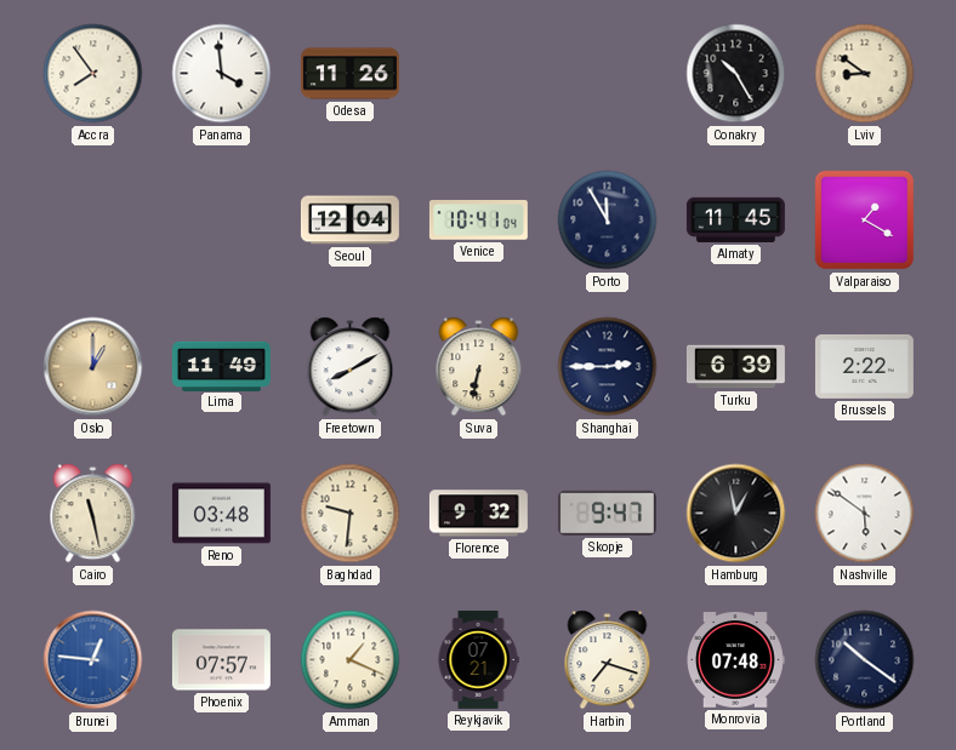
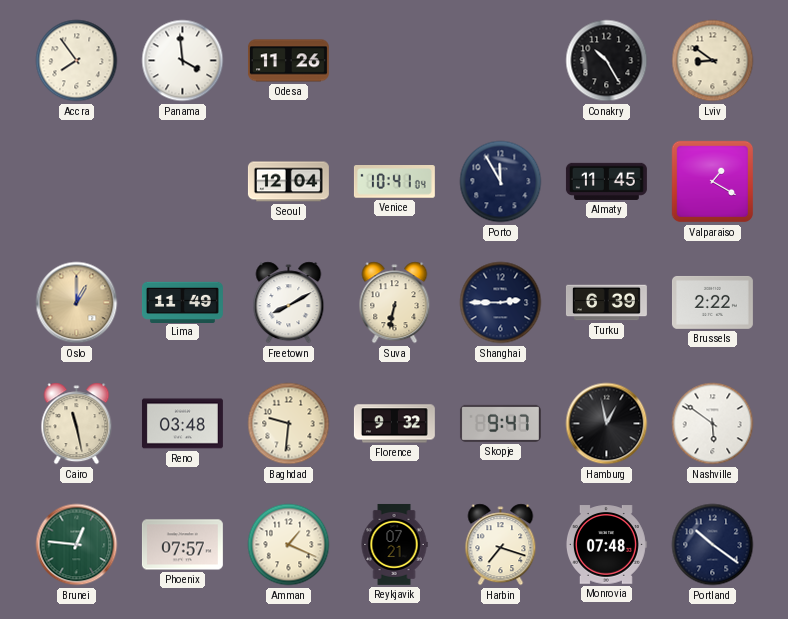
Brunei dial: blue -> green (77, 545)
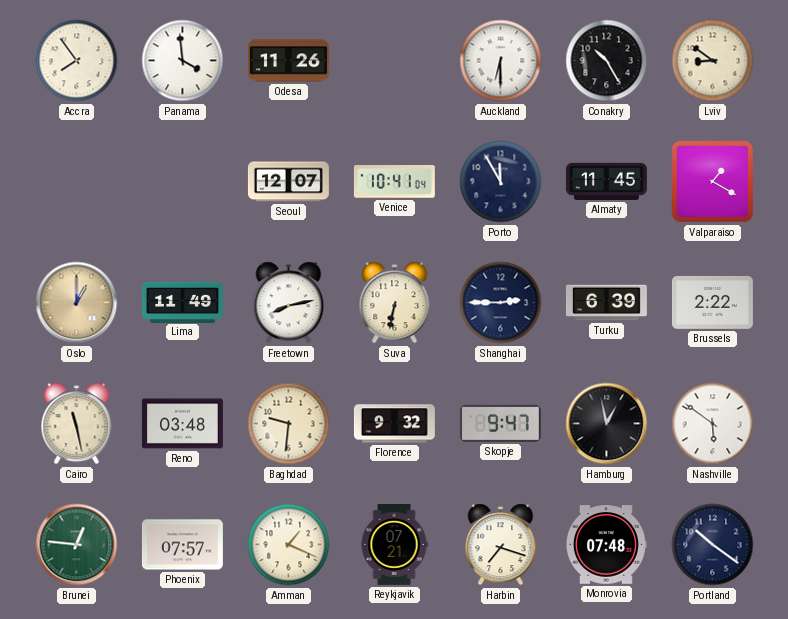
Auckland: none -> 6:30 (501, 61)
Seoul: 12:04 -> 12:07 (288, 182)
Freetown: 8:10 -> 8:13 (289, 303)
